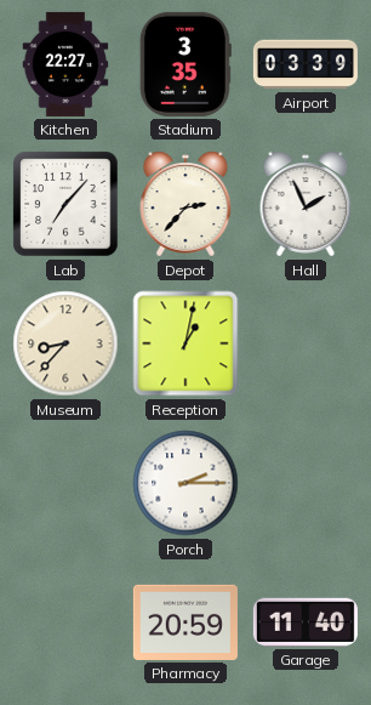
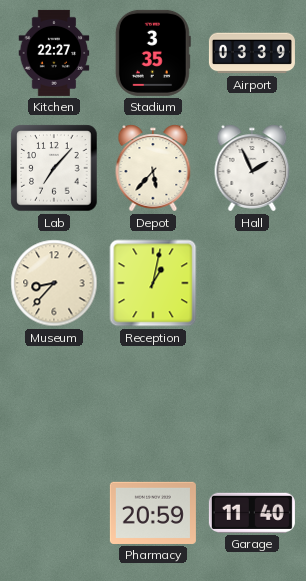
Depot: 2:37 -> 5:37 (153, 168)
Porch: 2:15 -> none (185, 483)
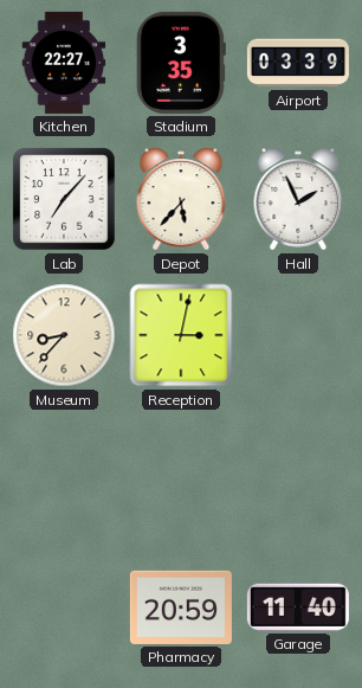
Reception: 1:02 -> 3:02 (181, 335)
